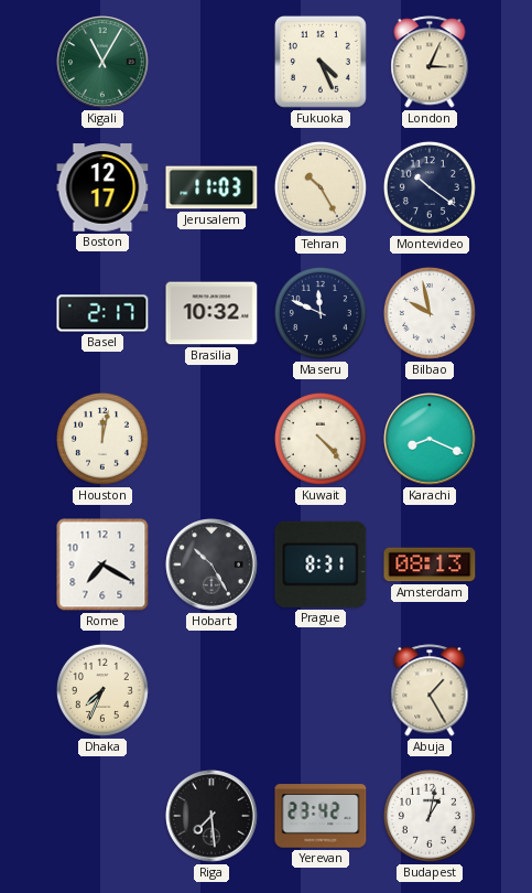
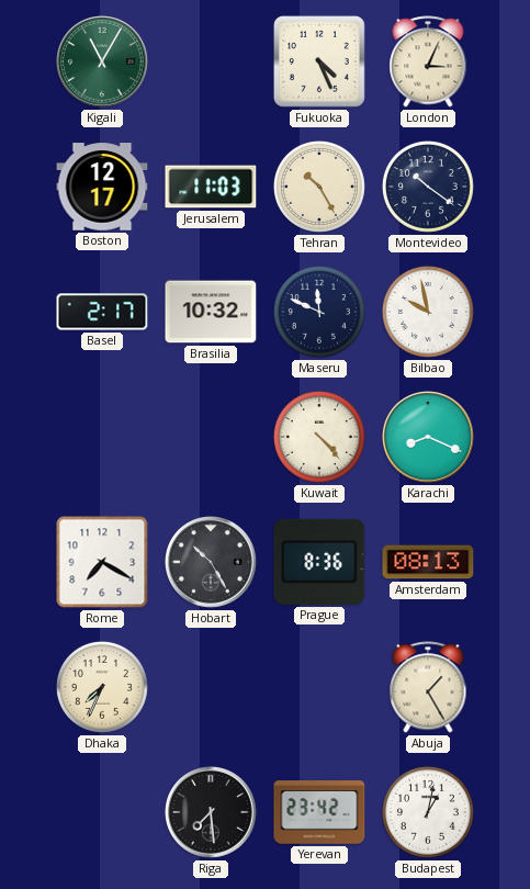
Houston: 12:02 -> none (102, 439)
Prague: 8:31 -> 8:36 (319, 562)
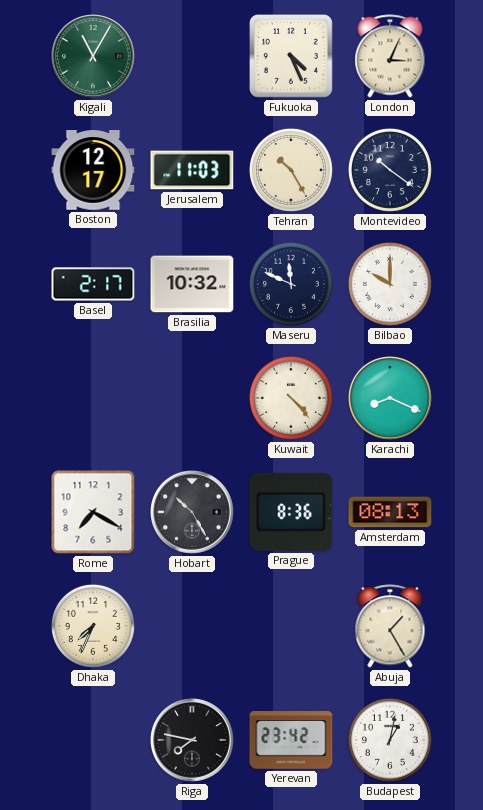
Bilbao: 9:58 -> 10:00 (390, 284)
Riga: 7:29 -> 7:47 (193, 741)
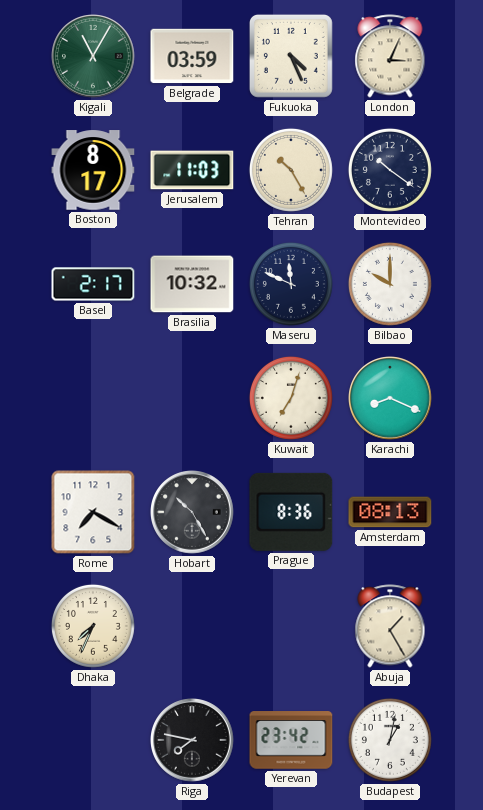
Belgrade: none -> 03:59 (192, 56)
Boston: 12:17 -> 8:17 (93, 170)
Kuwait: 4:23 -> 7:03 (291, 398)
